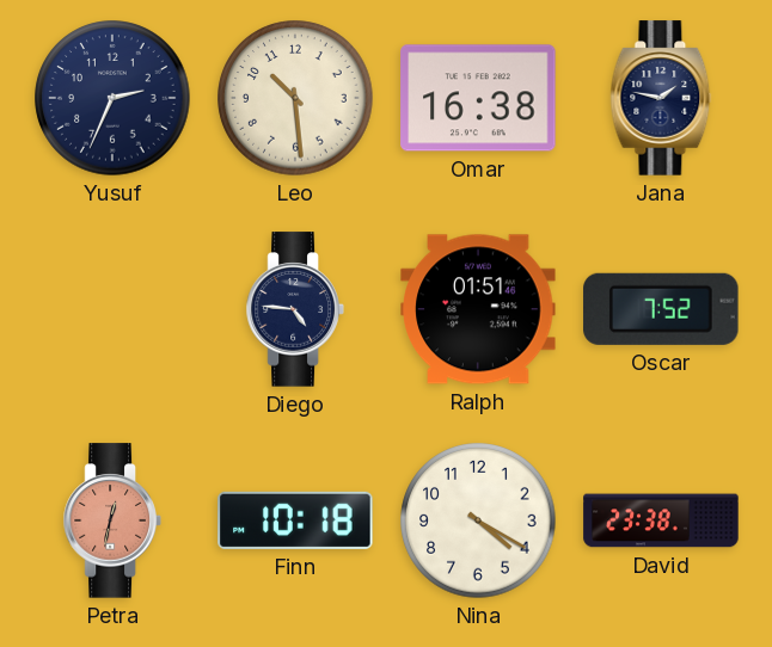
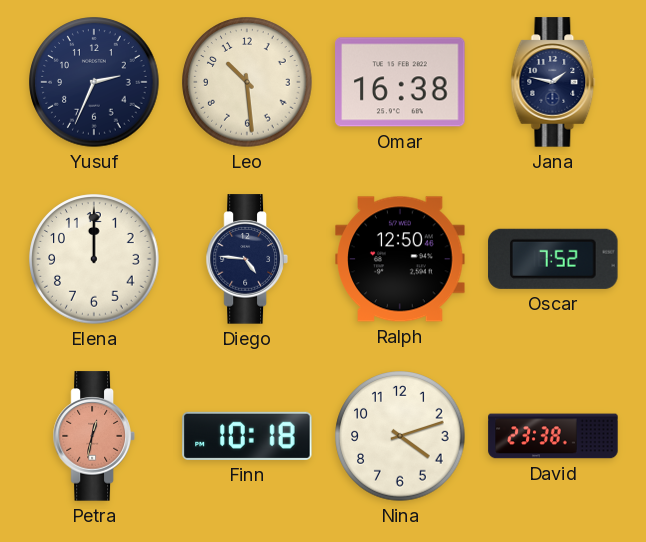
Elena: none -> 12:00 (94, 259)
Ralph: 01:51 -> 12:50 (400, 259)
Nina: 4:20 -> 4:12 (400, 436)
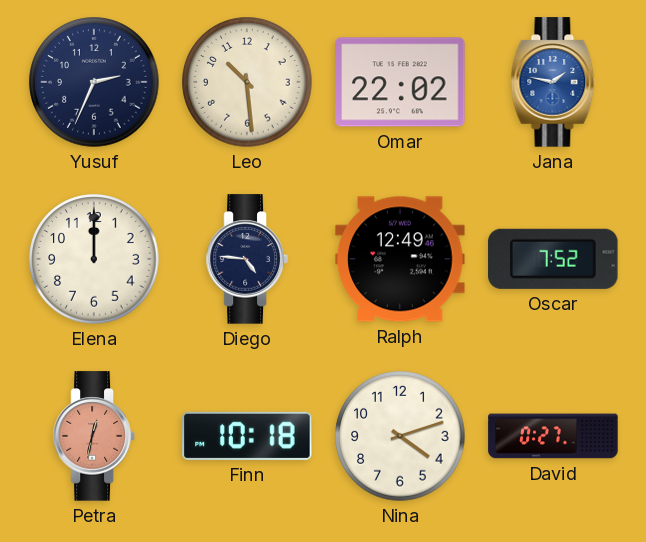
Omar: 16:38 -> 22:02 (400, 82)
Jana dial: navy -> blue (553, 82)
Ralph: 12:50 -> 12:49 (400, 259)
David: 23:38 -> 0:27 (553, 436)
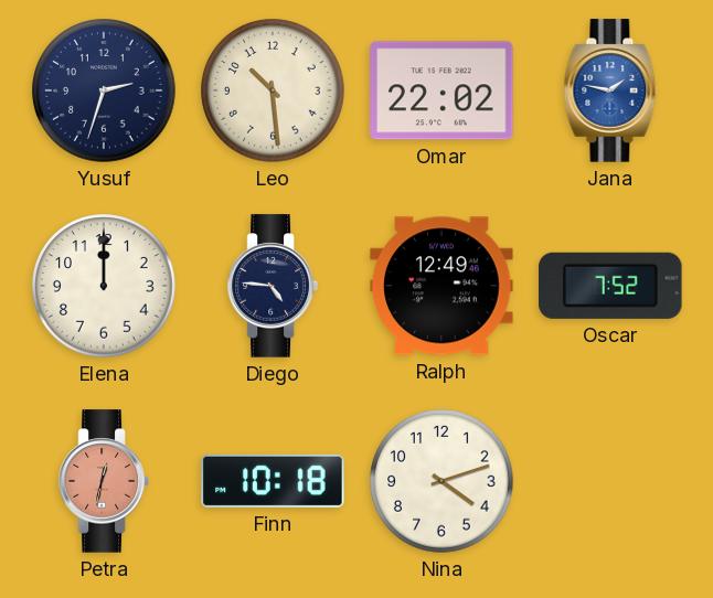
Yusuf: 2:34 -> 2:33 (104, 90)
David: 0:27 -> none (553, 436)
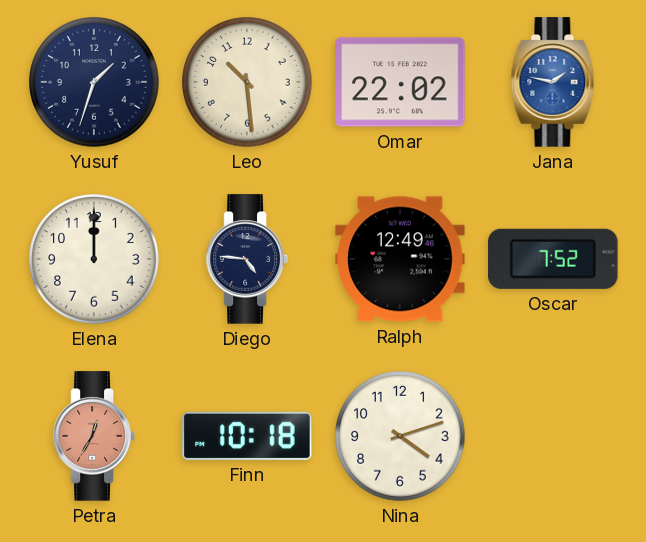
Yusuf: 2:33 -> 1:33 (94, 82)
Petra: 12:32 -> 12:35 (94, 436)
